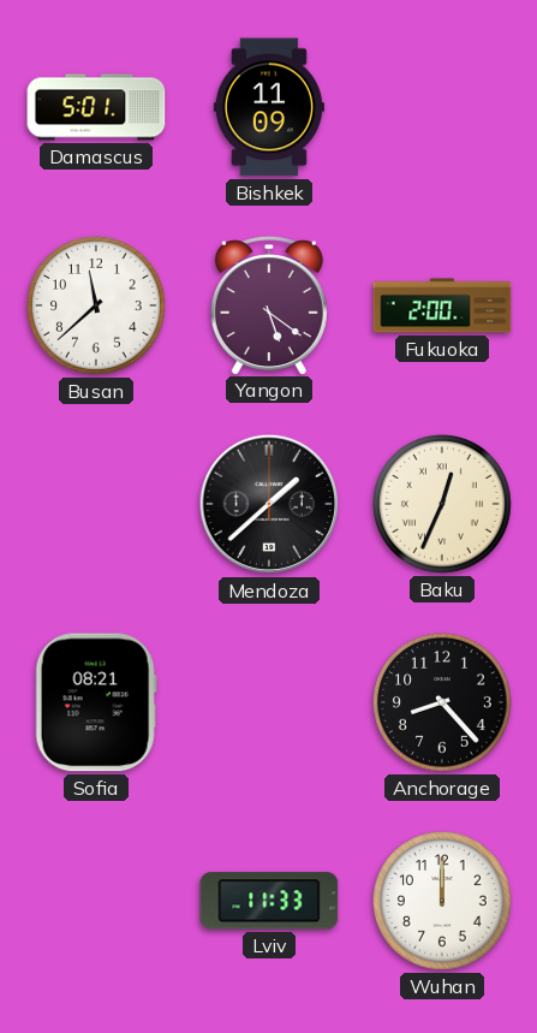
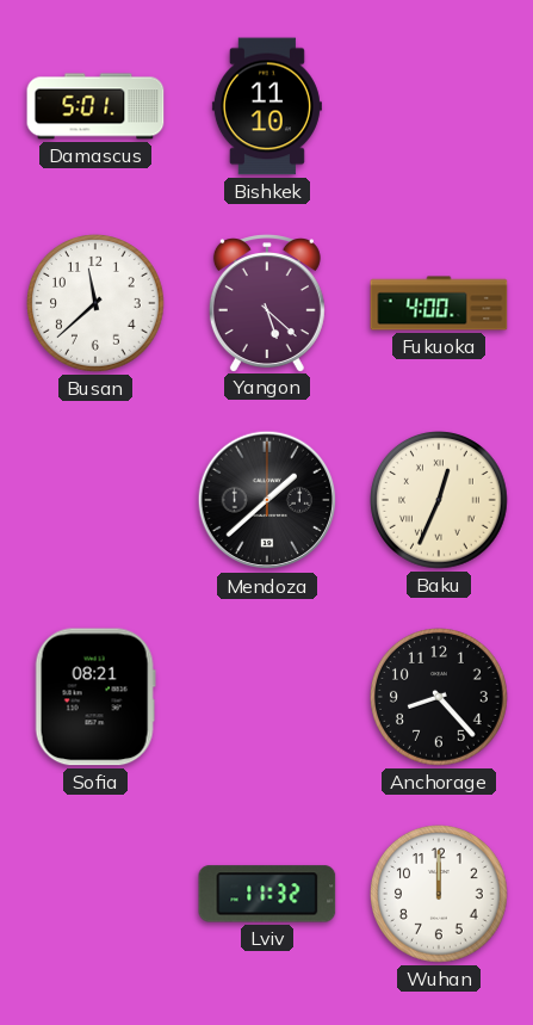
Bishkek: 11:09 -> 11:10 (267, 106)
Yangon: 5:21 -> 5:22 (267, 303)
Fukuoka: 2:00 -> 4:00 (439, 303)
Lviv: 11:33 -> 11:32 (267, 894)
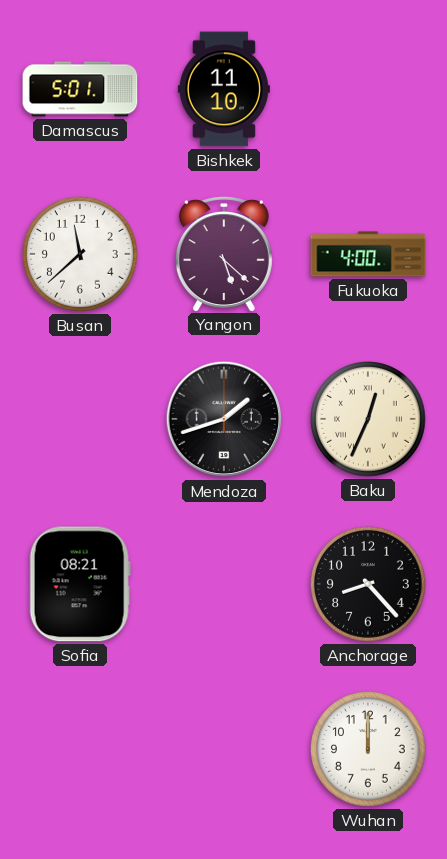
Mendoza: 1:38 -> 1:42 (224, 419)
Lviv: 11:32 -> none (267, 894)
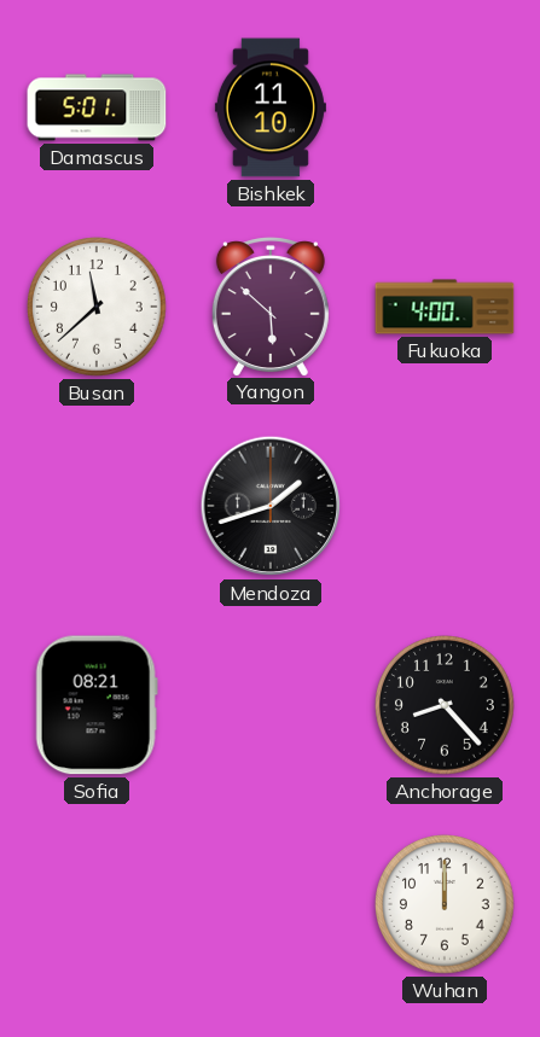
Yangon: 5:22 -> 5:52 (271, 307)
Baku: 12:34 -> none (369, 420)
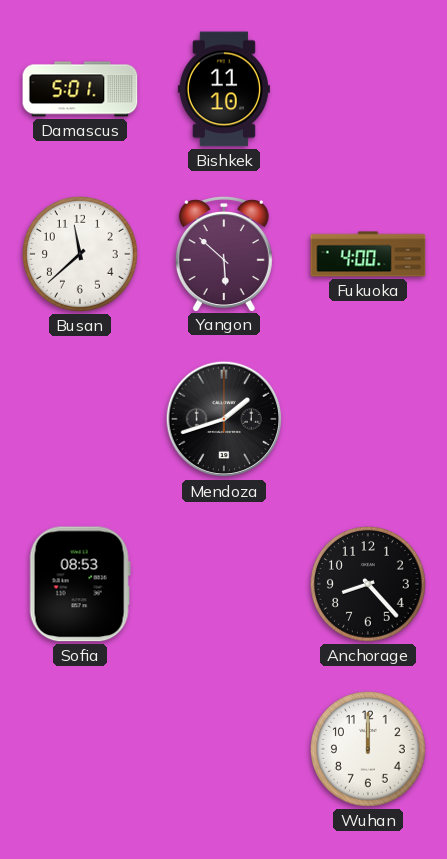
Sofia: 08:21 -> 08:53 (80, 584)
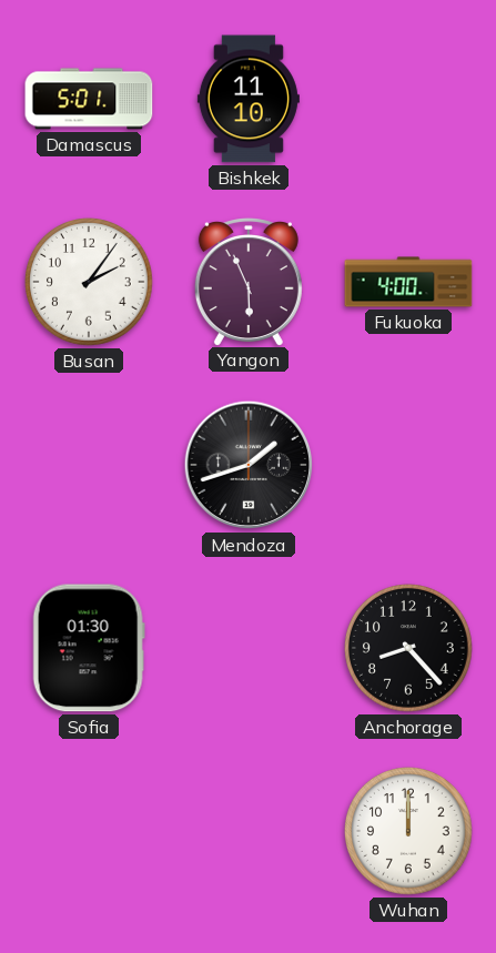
Busan: 11:38 -> 2:06 (90, 283)
Yangon: 5:52 -> 5:56 (249, 282)
Sofia: 08:53 -> 01:30 (89, 648)
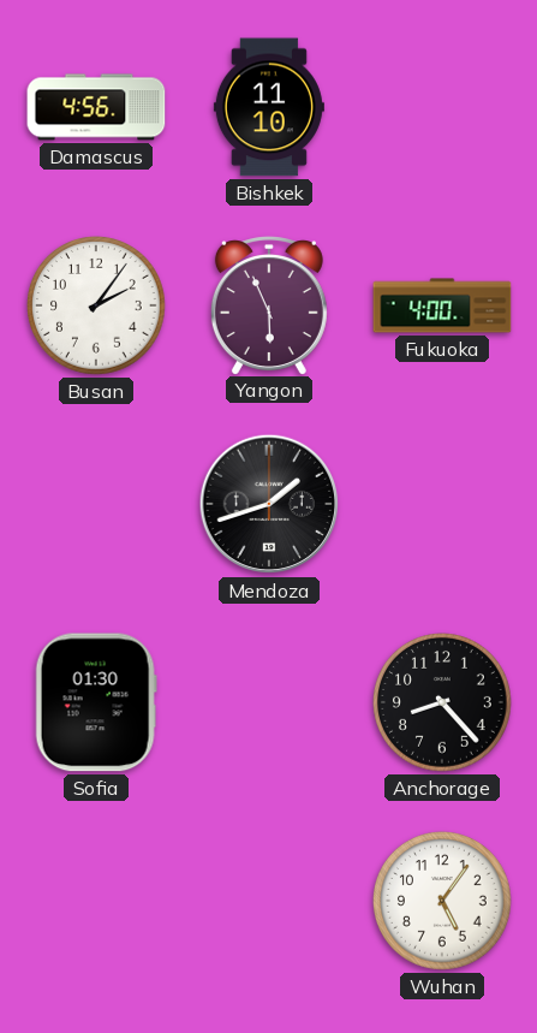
Damascus: 5:01 -> 4:56 (96, 107)
Wuhan: 12:00 -> 5:06 (443, 902)
